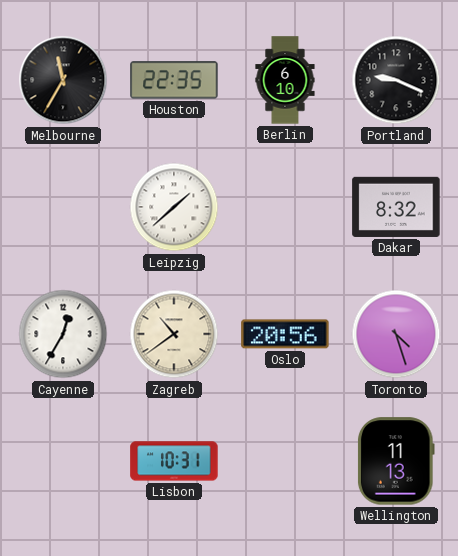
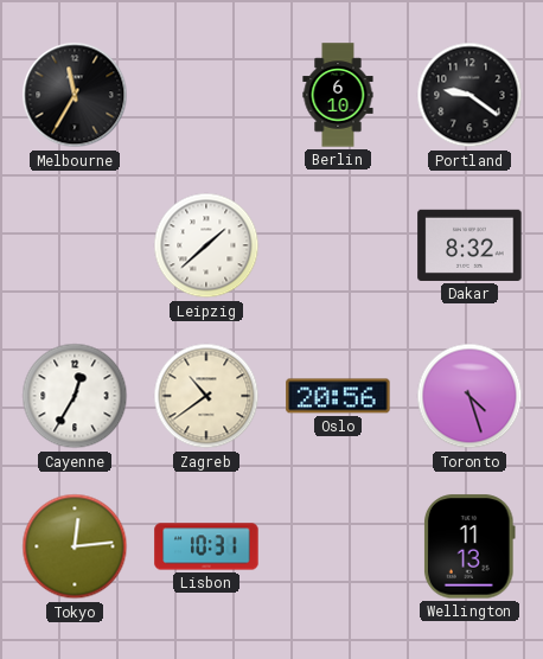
Houston: 22:35 -> none (174, 80)
Portland: 9:19 -> 9:21 (469, 95)
Tokyo: none -> 12:14 (75, 546)
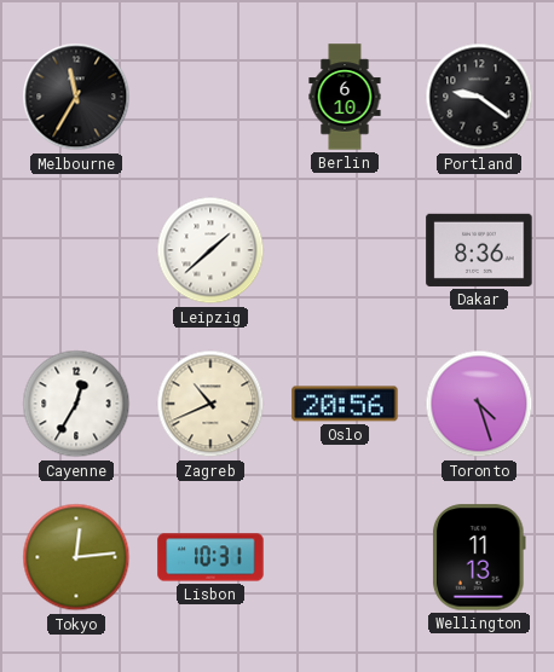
Dakar: 8:32 -> 8:36 (479, 250)
Zagreb: 10:39 -> 10:41 (210, 404)
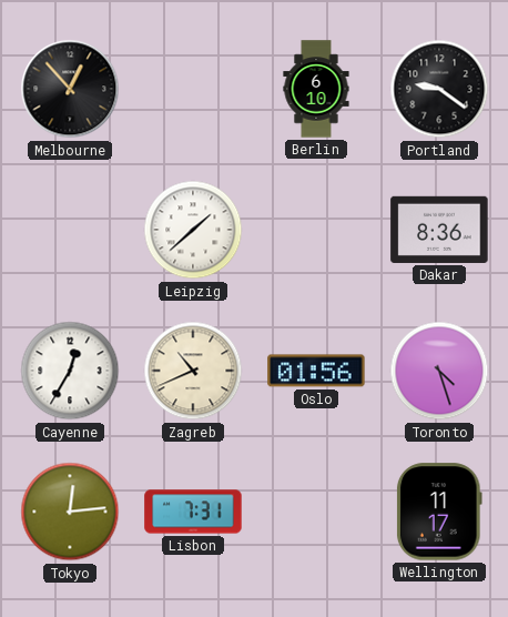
Melbourne: 11:35 -> 12:53 (70, 89)
Oslo: 20:56 -> 01:56 (316, 371)
Lisbon: 10:31 -> 7:31 (193, 512)
Wellington: 11:13 -> 11:17 (439, 512)
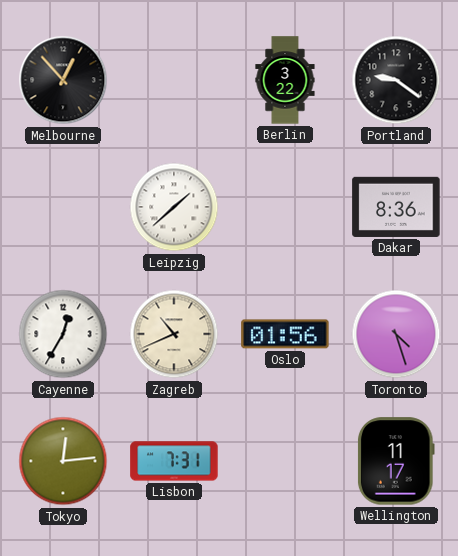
Berlin: 6:10 -> 3:22 (285, 80)
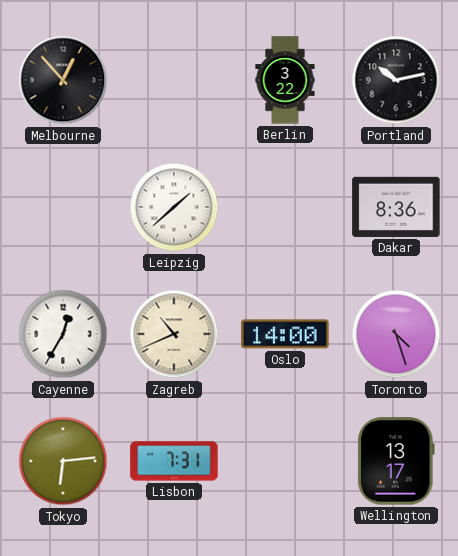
Portland: 9:21 -> 10:13 (396, 80)
Oslo: 01:56 -> 14:00 (285, 334)
Tokyo: 12:14 -> 6:14 (63, 461)
Wellington: 11:17 -> 13:17 (396, 461)
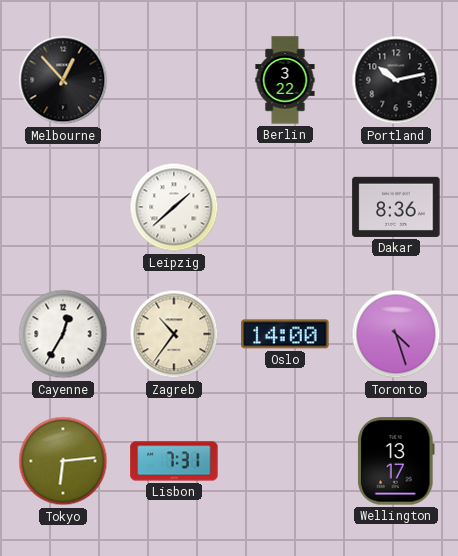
Zagreb: 10:41 -> 10:36 (174, 334)
